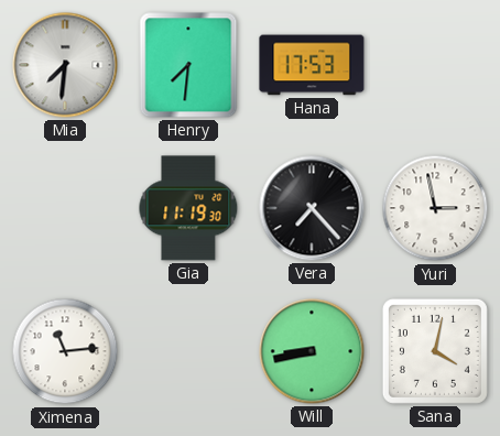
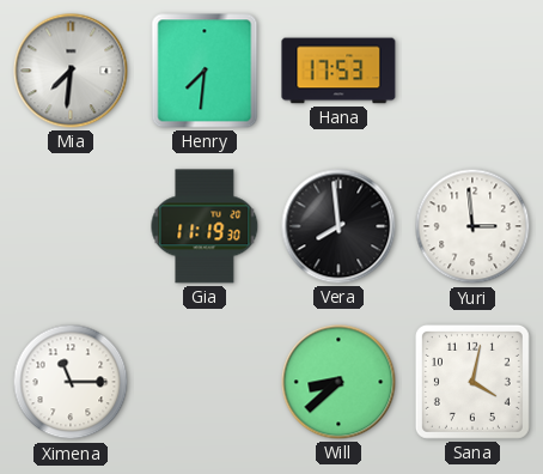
Vera: 7:23 -> 7:59 (338, 226)
Yuri: 2:58 -> 2:59 (472, 226)
Ximena: 11:14 -> 11:15 (71, 382)
Will: 8:43 -> 8:38 (338, 382)
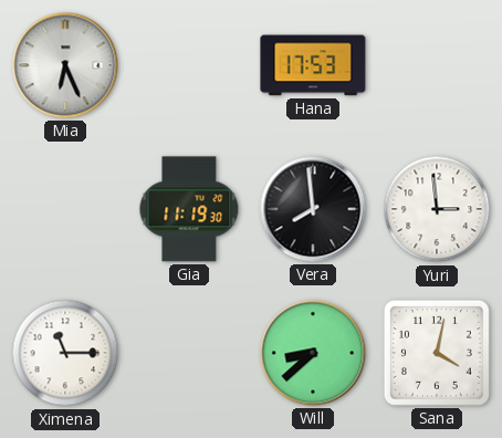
Mia: 7:31 -> 6:26 (65, 65)
Henry: 7:31 -> none (205, 71)
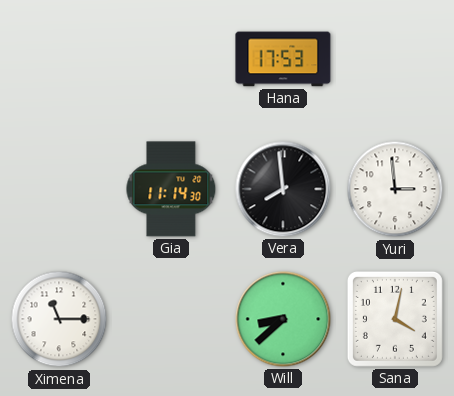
Mia: 6:26 -> none (65, 65)
Gia: 11:19 -> 11:14 (171, 189)
